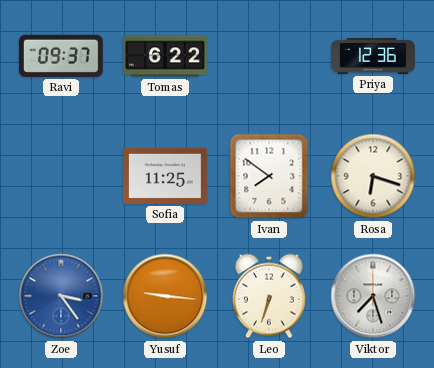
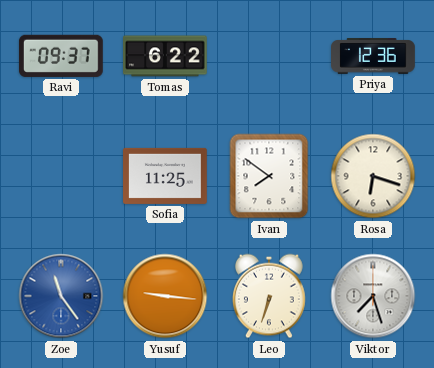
Zoe: 3:24 -> 11:24 (61, 296)
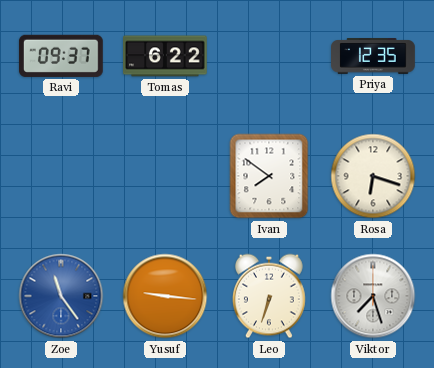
Priya: 12:36 -> 12:35 (374, 56)
Sofia: 11:25 -> none (166, 176)
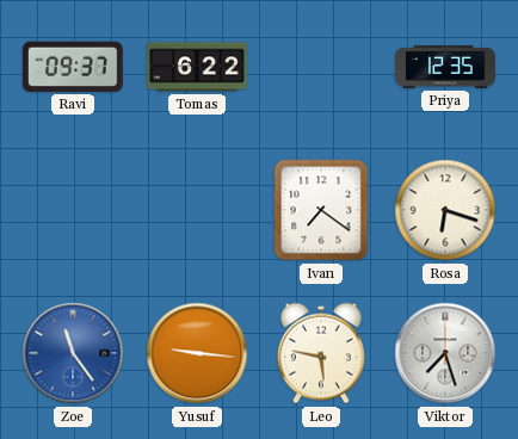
Ivan: 7:51 -> 7:21 (321, 210)
Leo: 6:33 -> 5:47 (321, 353)
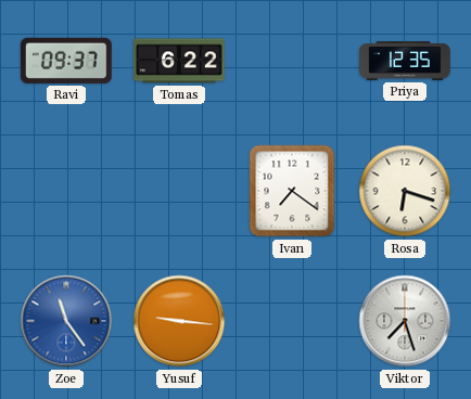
Leo: 5:47 -> none (321, 353)
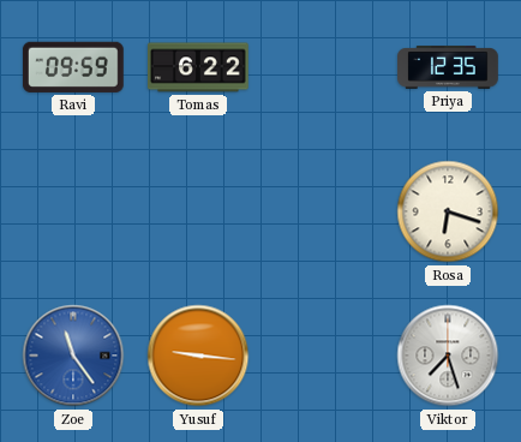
Ravi: 09:37 -> 09:59 (73, 67)
Ivan: 7:21 -> none (292, 191)
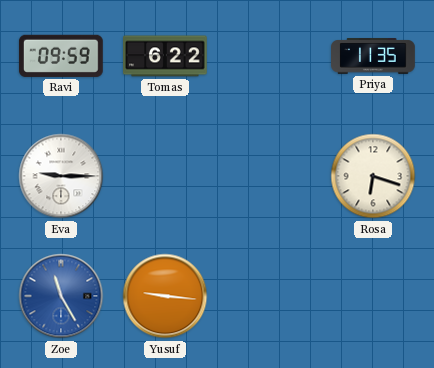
Priya: 12:35 -> 11:35 (374, 56)
Eva: none -> 9:15 (61, 176)
Zoe: 11:24 -> 11:25 (61, 296)
Viktor: 7:27 -> none (448, 356)
